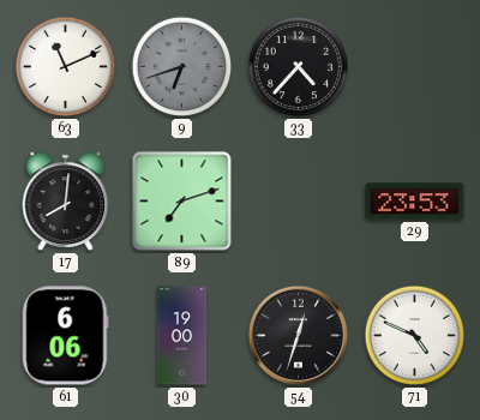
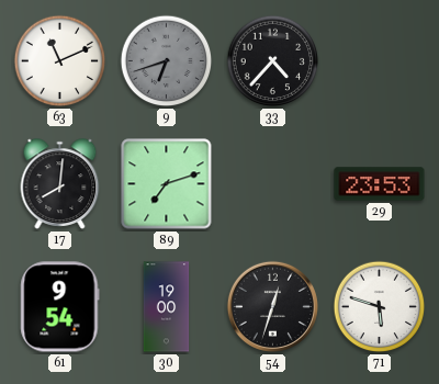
61: 6:06 -> 9:54 (60, 307)
71: 4:49 -> 5:48 (380, 307)
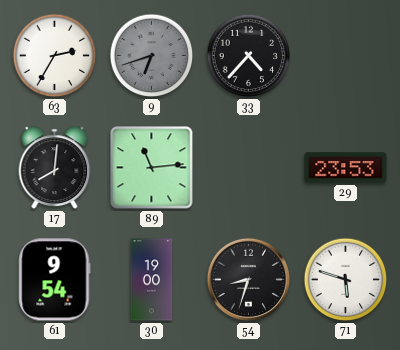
63: 11:11 -> 2:35 (55, 56)
89: 7:12 -> 11:14 (152, 168)
54: 12:33 -> 8:33 (248, 279)
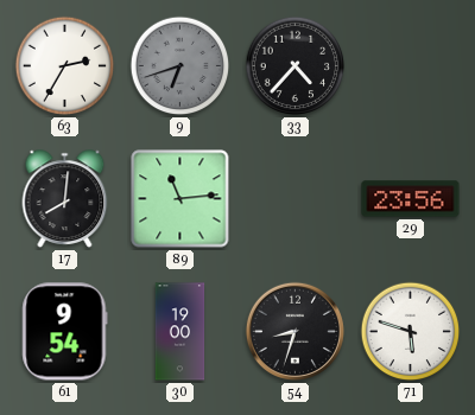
29: 23:53 -> 23:56 (411, 199)
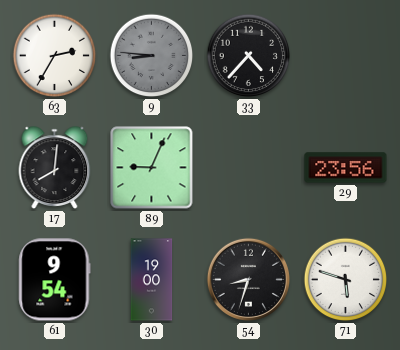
9: 6:42 -> 8:46 (152, 56)
89: 11:14 -> 9:04 (152, 168)
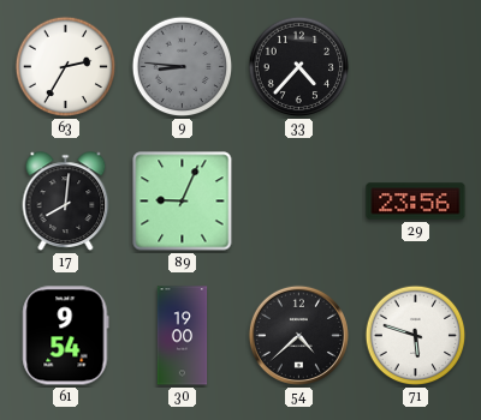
54: 8:33 -> 4:38 (298, 335)
